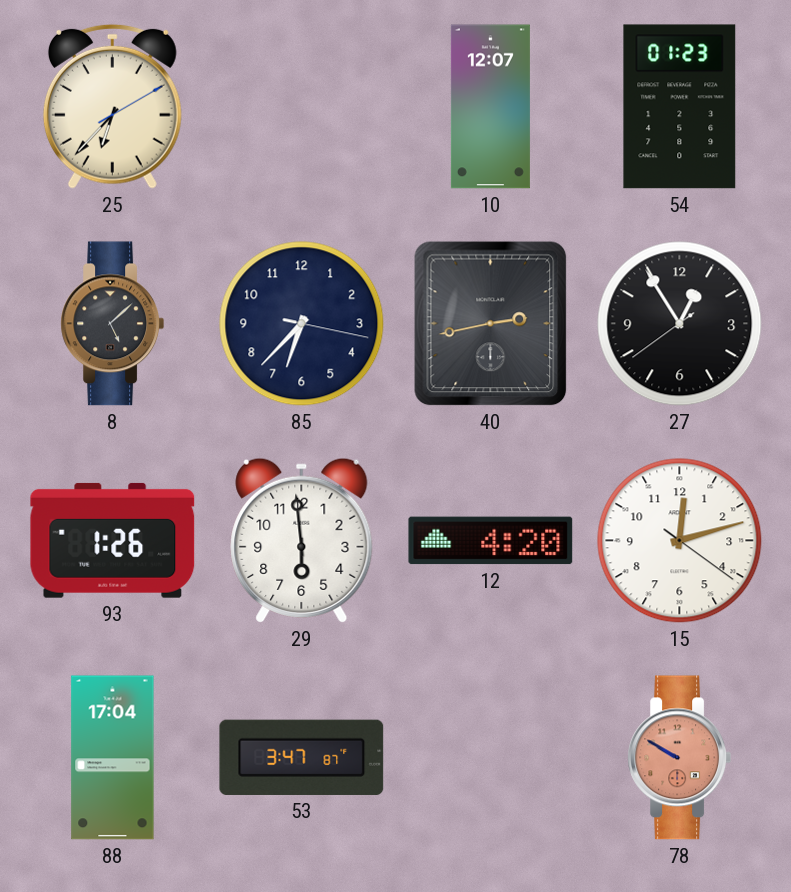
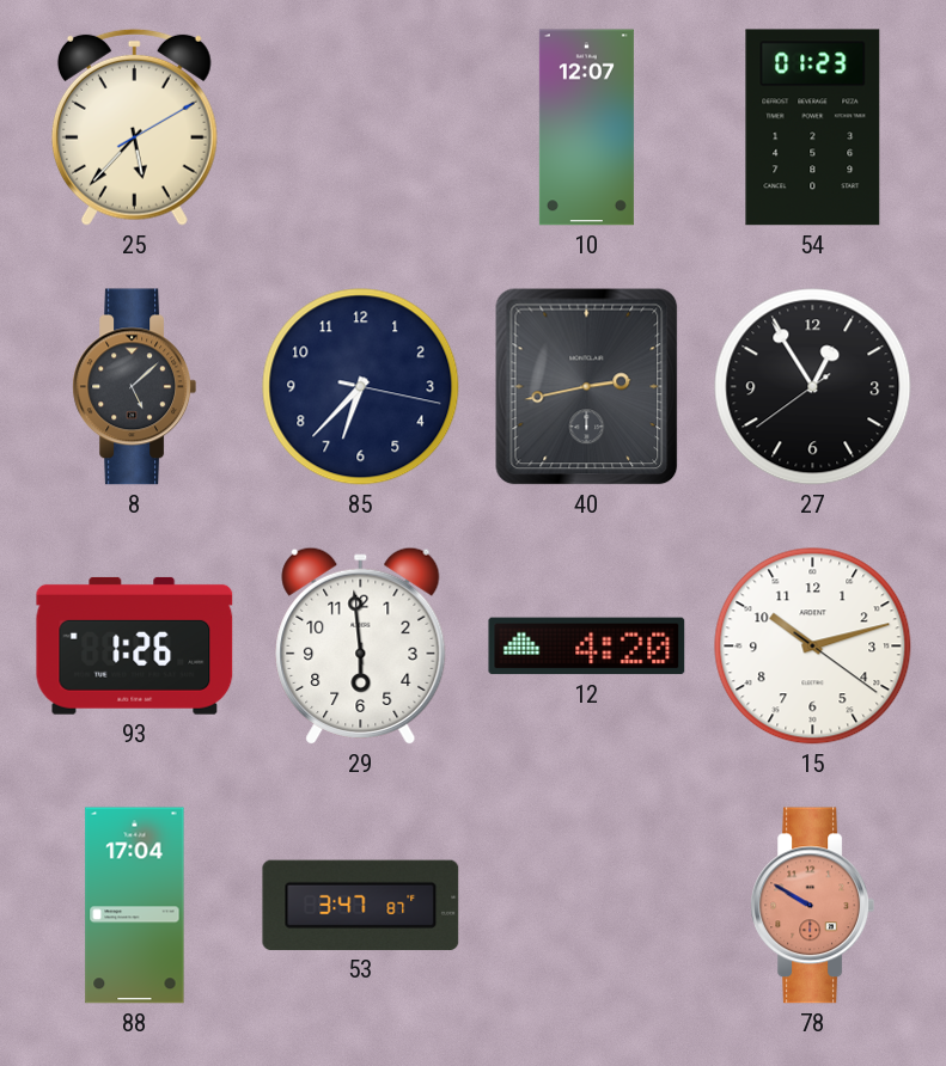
25: 6:37 -> 5:37 (134, 127)
15: 12:12 -> 10:12 (813, 647)
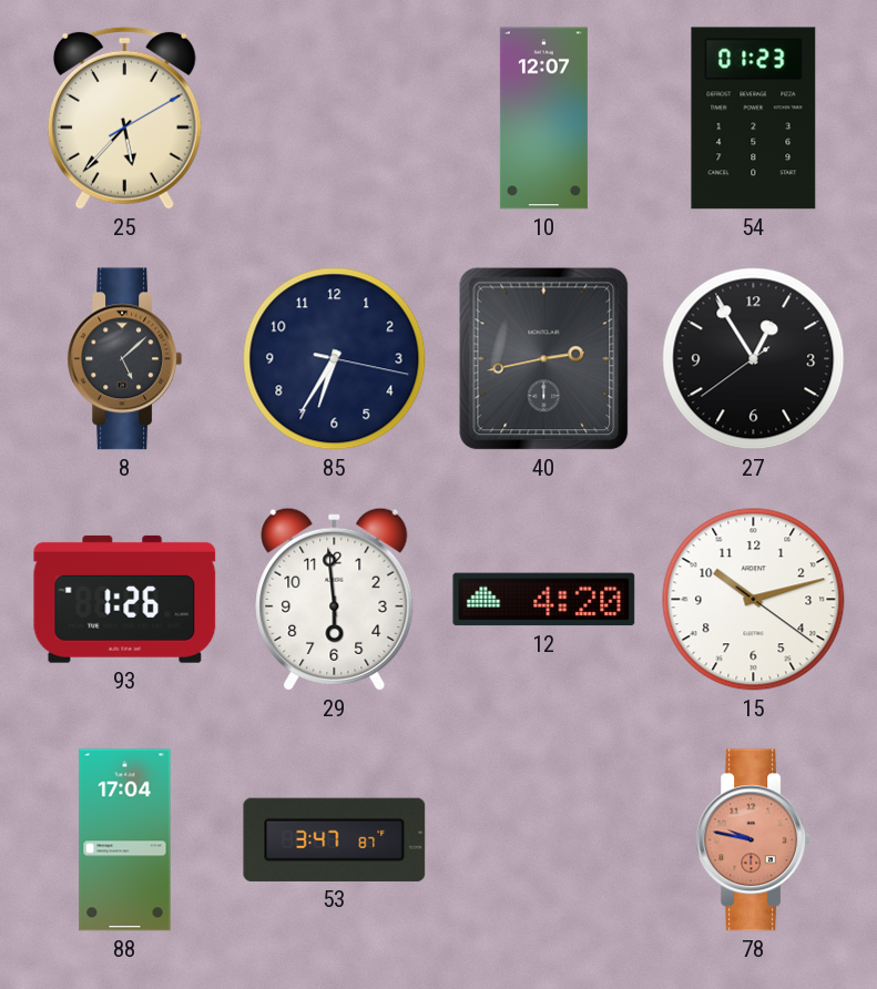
85: 6:37 -> 6:35 (335, 359)
78: 9:50 -> 9:47 (754, 840)
